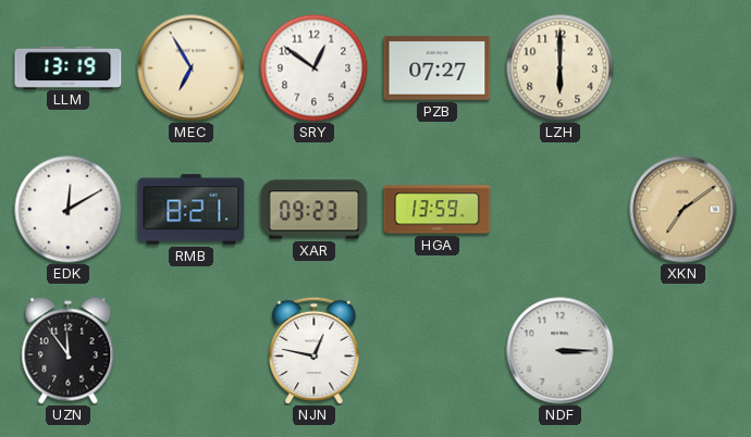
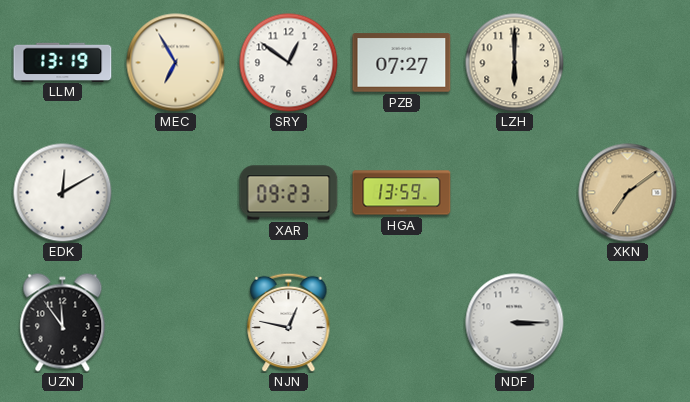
RMB: 8:21 -> none (192, 210)
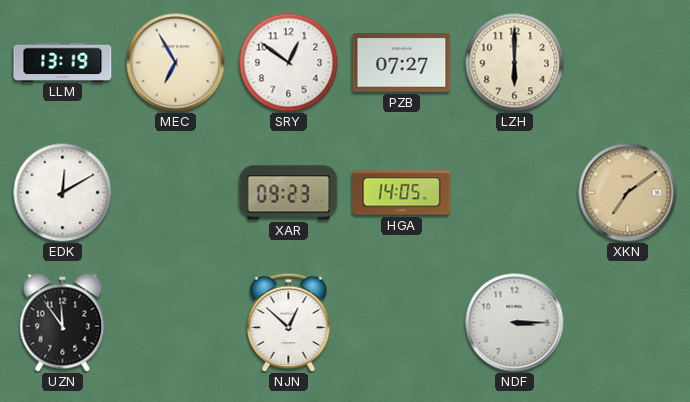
HGA: 13:59 -> 14:05 (402, 193)
NJN: 12:47 -> 12:52 (289, 322)
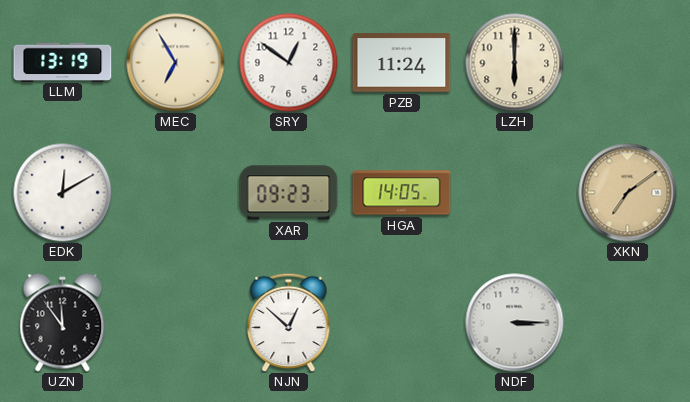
PZB: 07:27 -> 11:24 (402, 63)
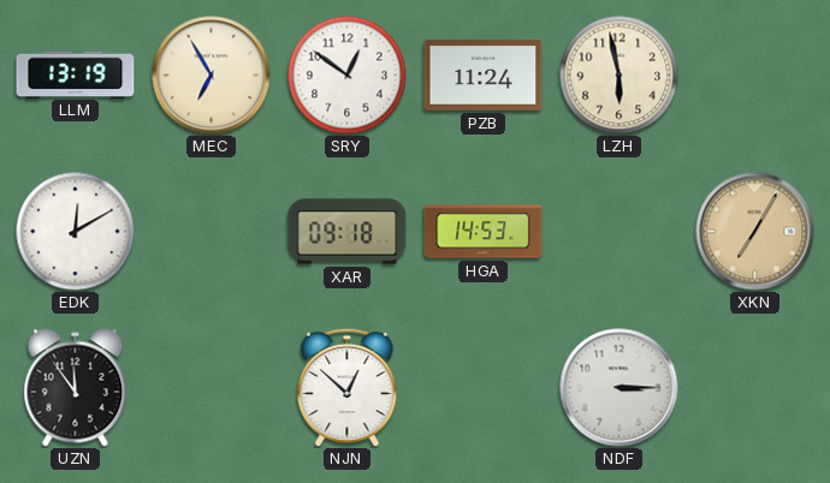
LZH: 6:00 -> 5:58 (619, 76)
XAR: 09:23 -> 09:18 (348, 232)
HGA: 14:05 -> 14:53 (484, 232)
XKN: 7:09 -> 7:05 (755, 232)
